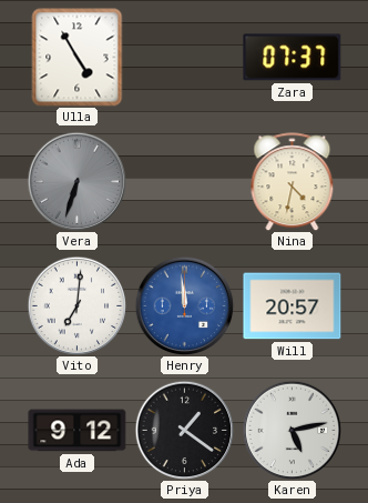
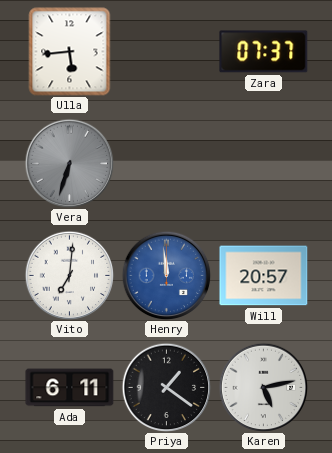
Ulla: 4:55 -> 5:44 (70, 52)
Nina: 4:32 -> none (293, 182)
Ada: 9:12 -> 6:11 (70, 388)
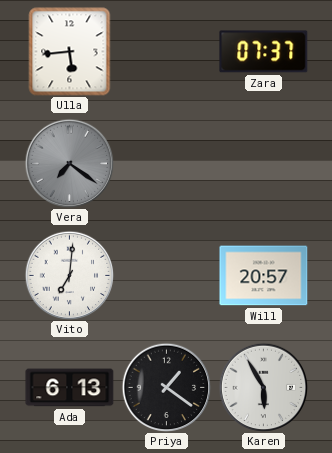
Vera: 6:33 -> 7:21 (69, 163)
Henry: 11:59 -> none (166, 275)
Ada: 6:11 -> 6:13 (70, 388)
Karen: 5:13 -> 5:55 (263, 387)
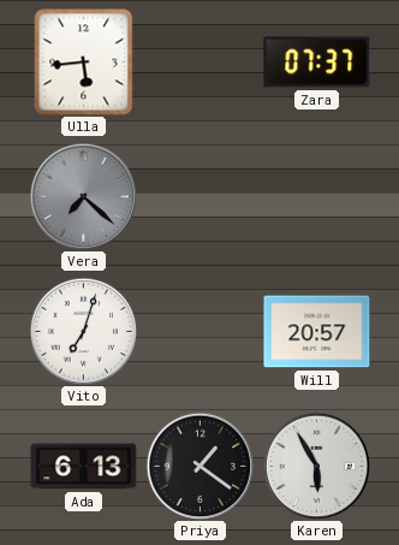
Vera: 7:21 -> 7:22 (83, 196)
Vito: 7:01 -> 7:03 (83, 331)
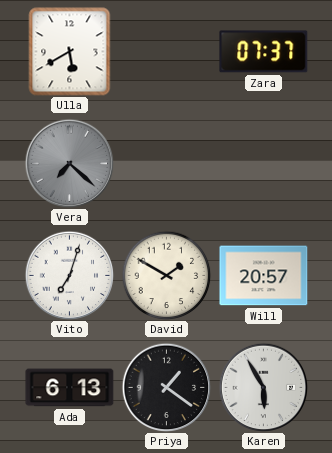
Ulla: 5:44 -> 5:40 (70, 52)
David: none -> 1:50 (166, 275)
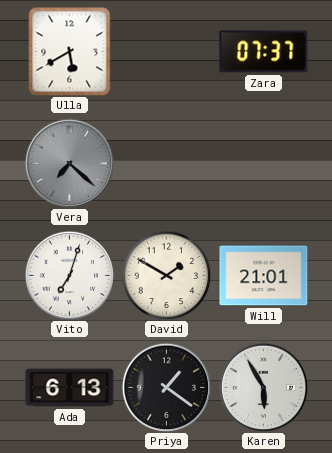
Will: 20:57 -> 21:01 (264, 276)
